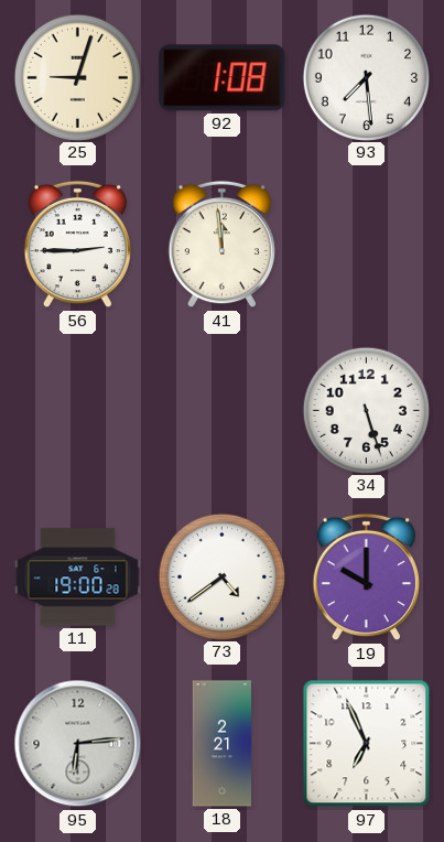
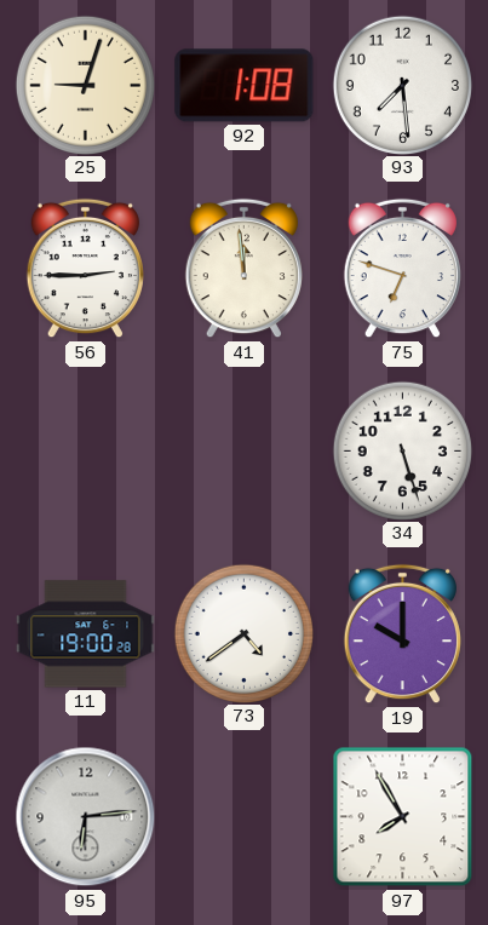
75: none -> 6:48 (402, 269)
18: 2:21 -> none (221, 744)
97: 6:56 -> 7:55 (403, 817)
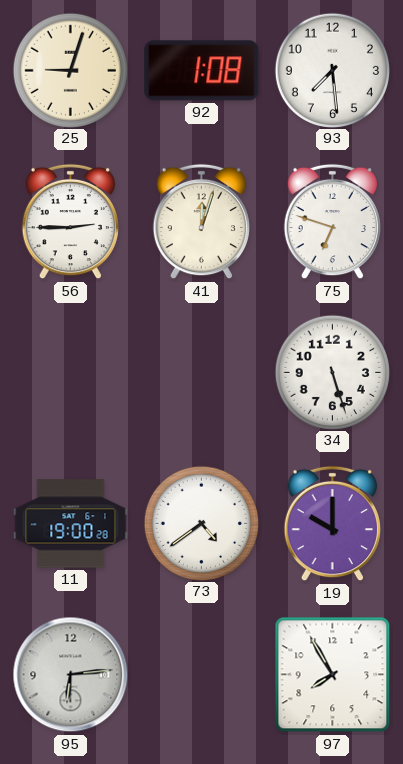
41: 11:59 -> 12:03 (201, 222)
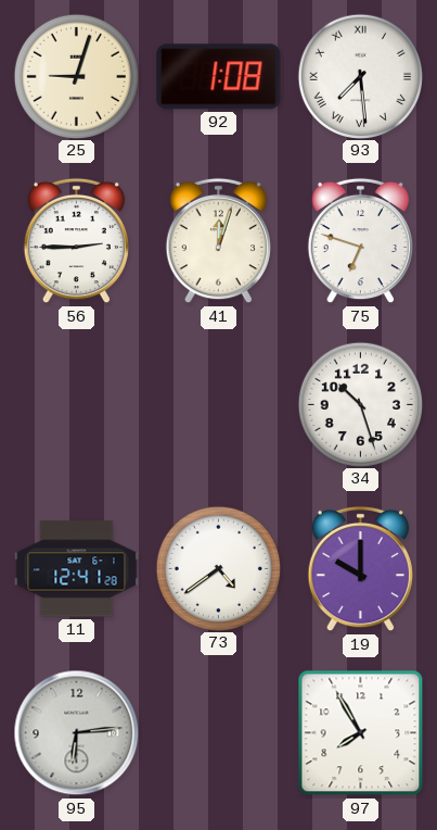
93 numerals: Arabic -> Roman (360, 76)
34: 5:27 -> 10:27 (360, 404)
11: 19:00 -> 12:41 (77, 569)
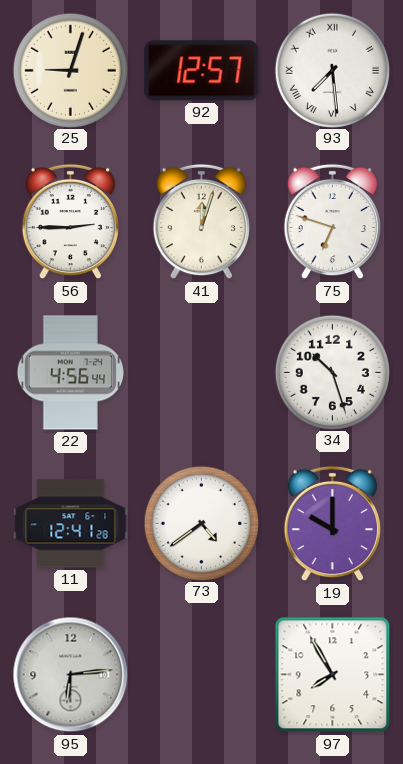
92: 1:08 -> 12:57 (202, 71)
22: none -> 4:56 (70, 373)
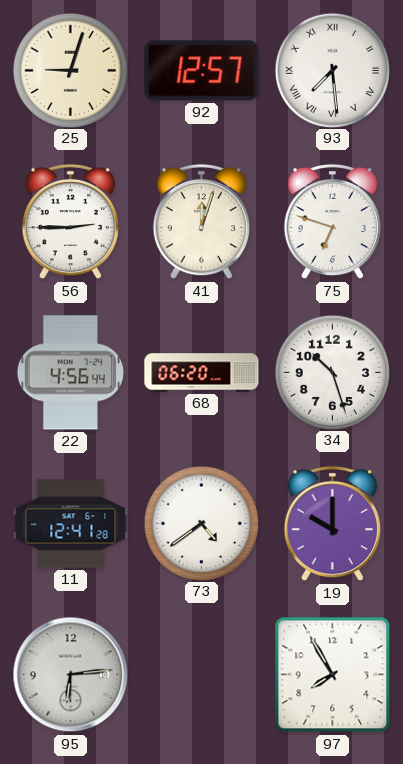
68: none -> 06:20 (202, 373)
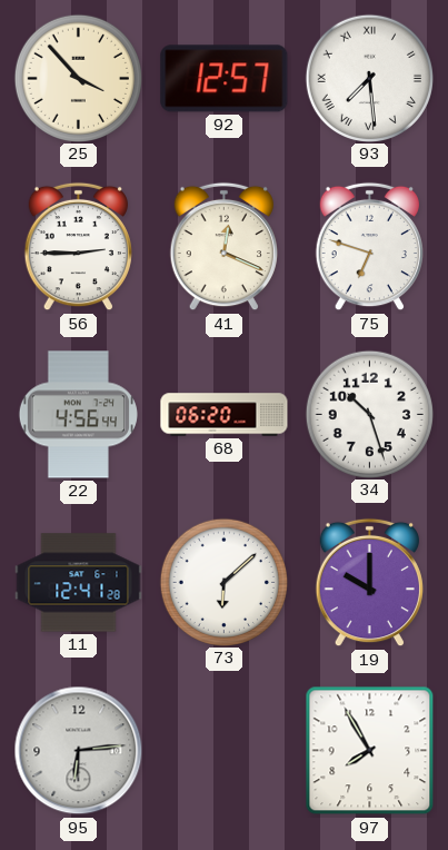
25: 9:03 -> 3:53 (78, 78)
41: 12:03 -> 12:19 (223, 247)
73: 4:39 -> 6:08 (223, 582)
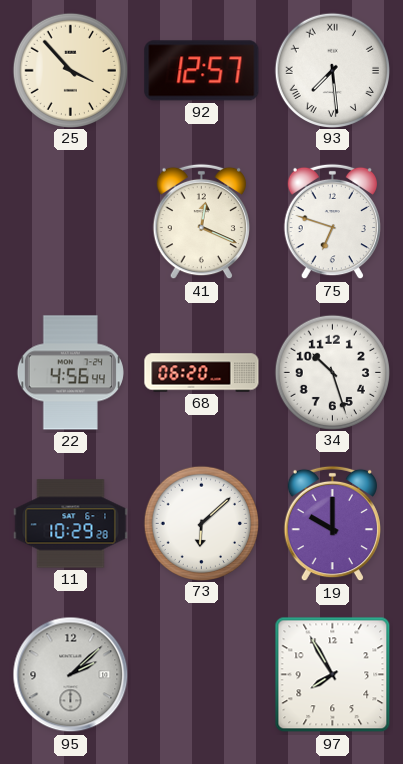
56: 2:45 -> none (78, 247)
11: 12:41 -> 10:29 (71, 524)
95: 6:14 -> 2:08 (71, 675)
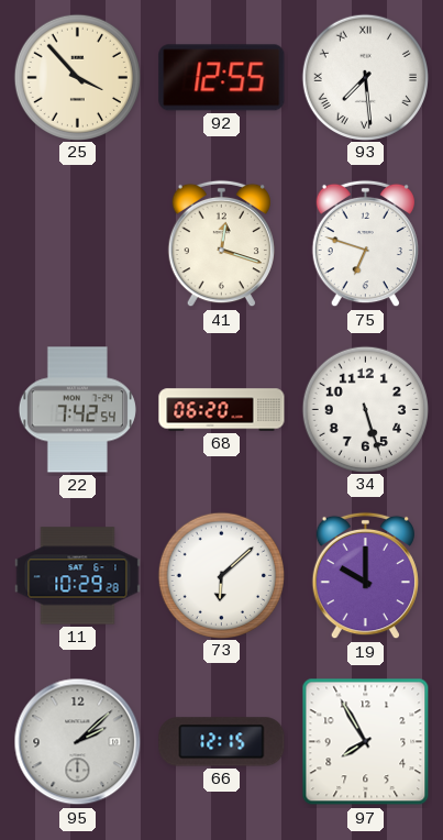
92: 12:57 -> 12:55 (222, 78)
41: 12:19 -> 12:18 (221, 244)
22: 4:56 -> 7:42 (77, 410)
34: 10:27 -> 5:27 (365, 409)
66: none -> 12:15 (222, 742)
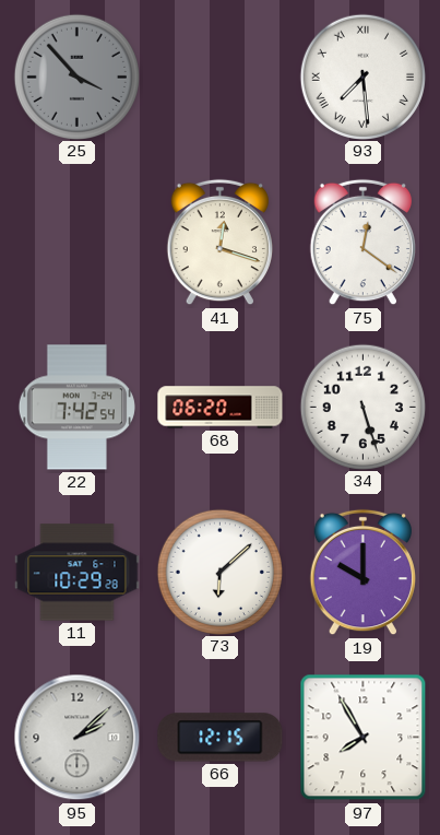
25 dial: cream -> grey (76, 77)
92: 12:55 -> none (222, 78)
75: 6:48 -> 12:21 (362, 243)
